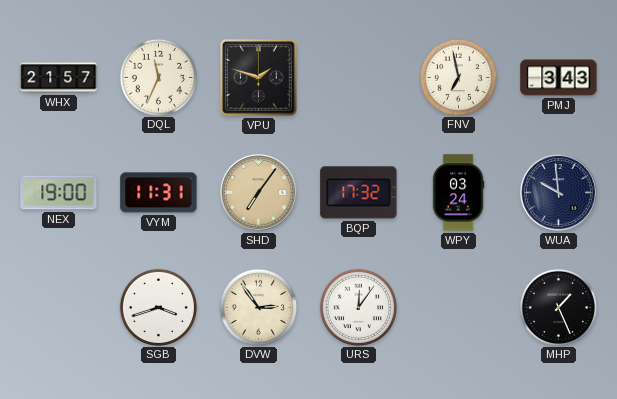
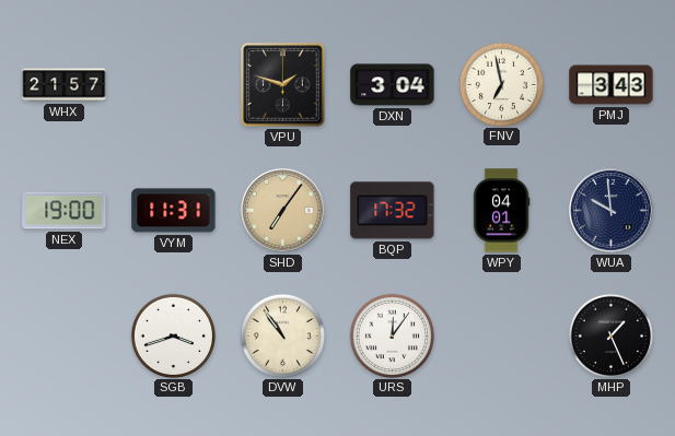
DQL: 11:34 -> none (158, 77)
DXN: none -> 3:04 (393, 85)
WPY: 03:24 -> 04:01 (501, 211)
DVW: 2:54 -> 10:54 (282, 335)
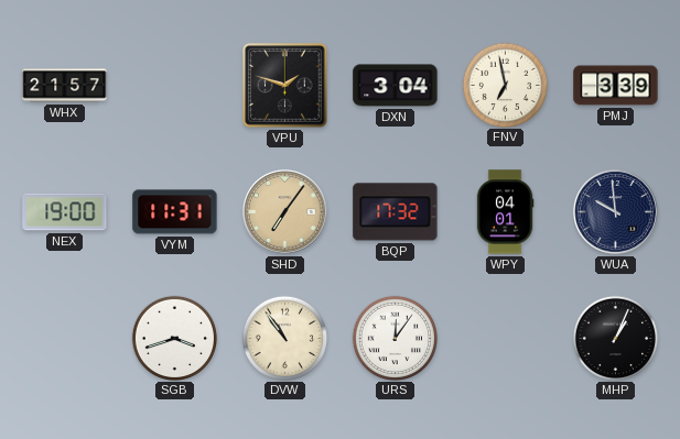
PMJ: 3:43 -> 3:39 (616, 86)
MHP: 1:26 -> 1:04 (615, 338)
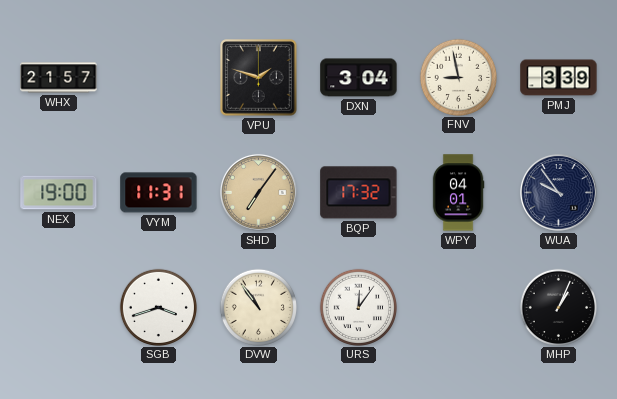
FNV: 6:58 -> 8:58 (458, 77)
WUA: 9:59 -> 9:54 (558, 192)
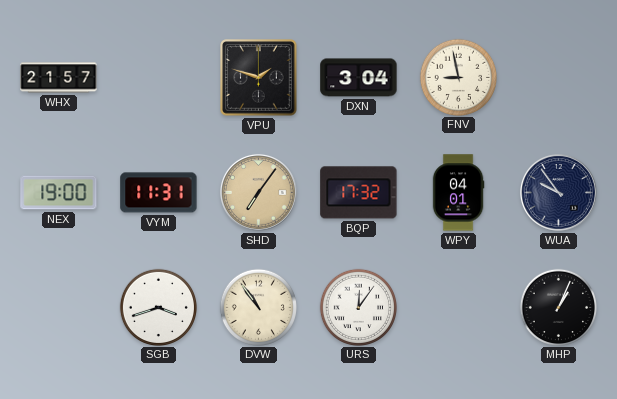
PMJ: 3:39 -> none (559, 78)
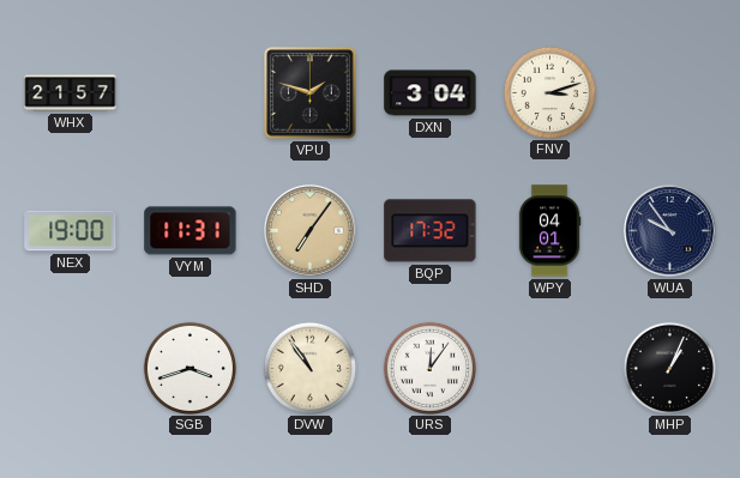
FNV: 8:58 -> 3:12 (549, 92)
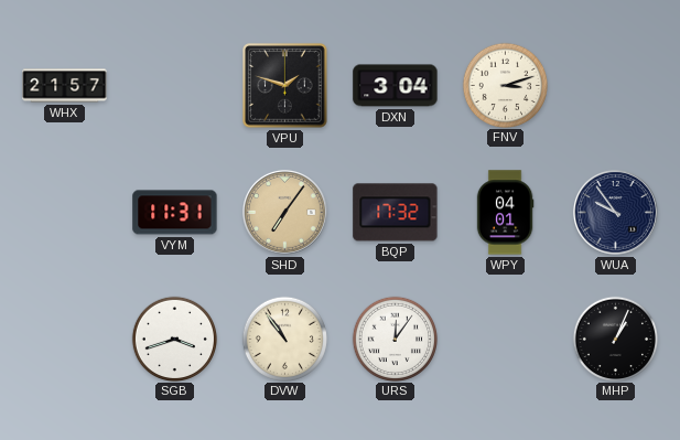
NEX: 19:00 -> none (71, 231)
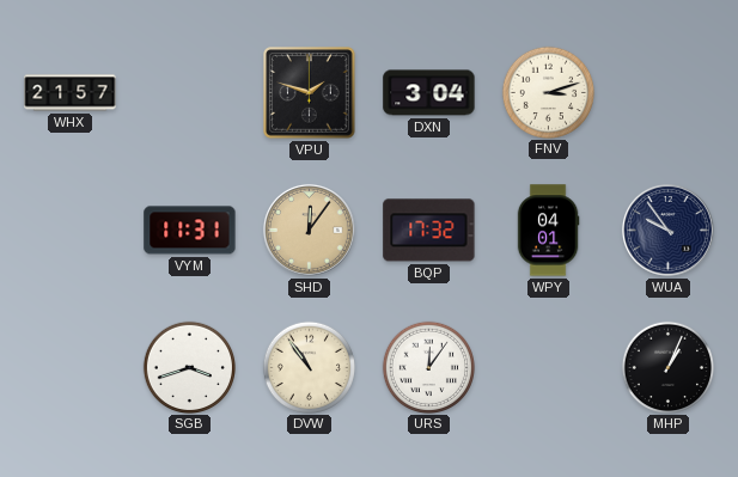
SHD: 7:06 -> 12:06 (309, 230)
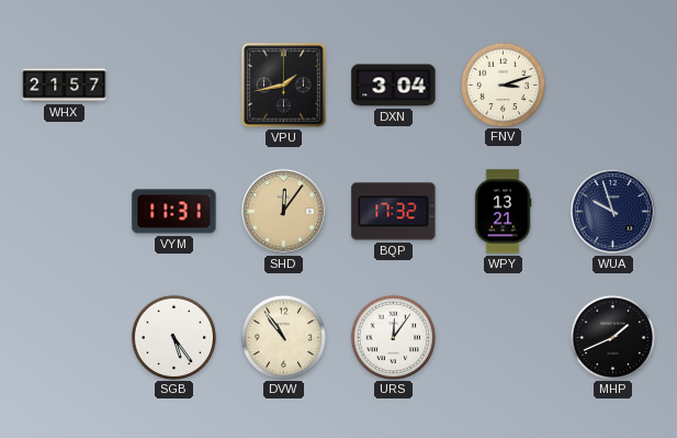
VPU: 1:48 -> 1:43 (284, 86)
WPY: 04:01 -> 13:21 (503, 212)
WUA: 9:54 -> 9:57 (612, 211)
SGB: 3:42 -> 5:24 (173, 337)
MHP: 1:04 -> 1:41 (612, 337)
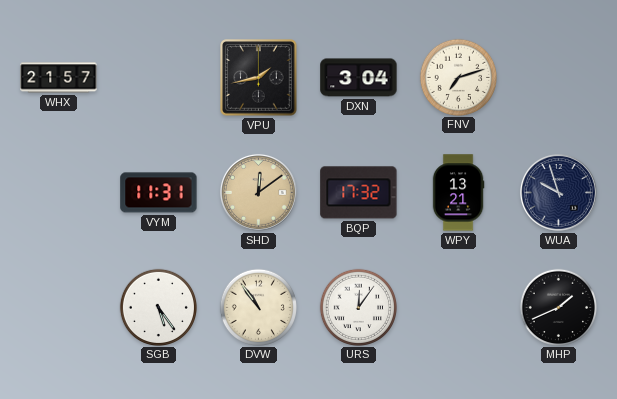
FNV: 3:12 -> 7:12 (458, 77)
SHD: 12:06 -> 12:09 (258, 192)
